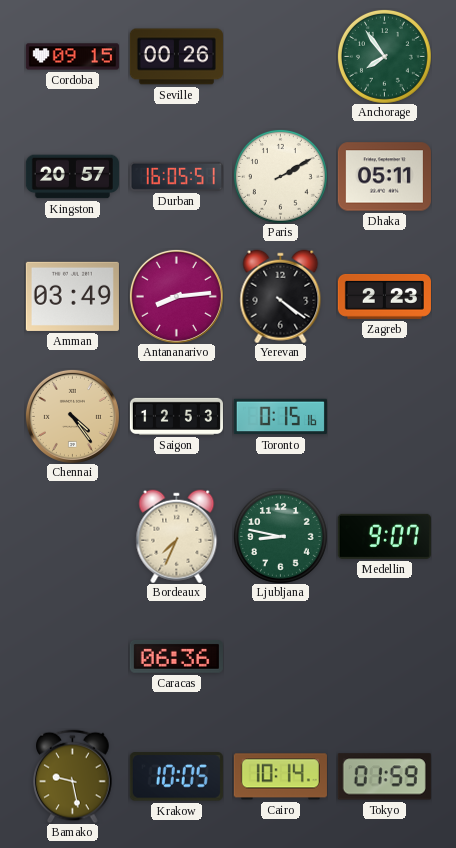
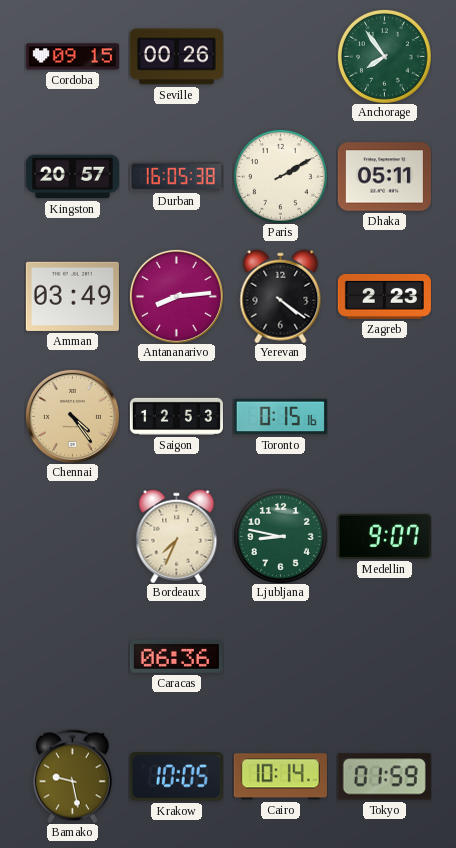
Durban: 16:05:51 -> 16:05:38 (176, 176)
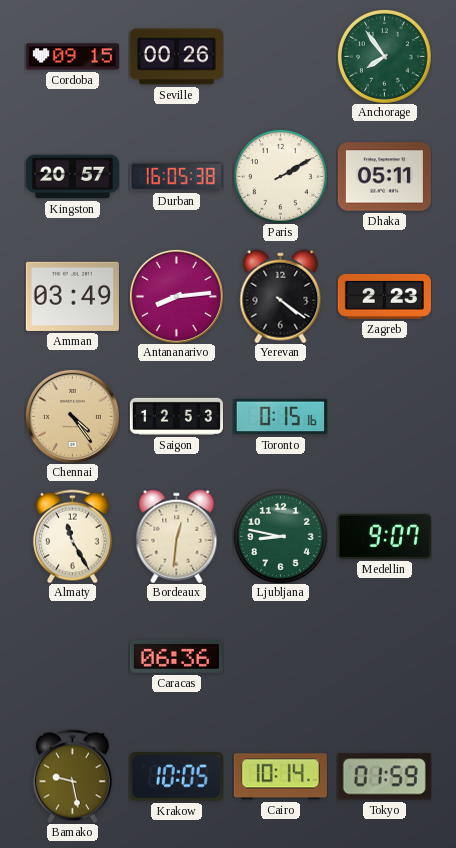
Almaty: none -> 11:25 (73, 536)
Bordeaux: 7:34 -> 12:31 (177, 536)
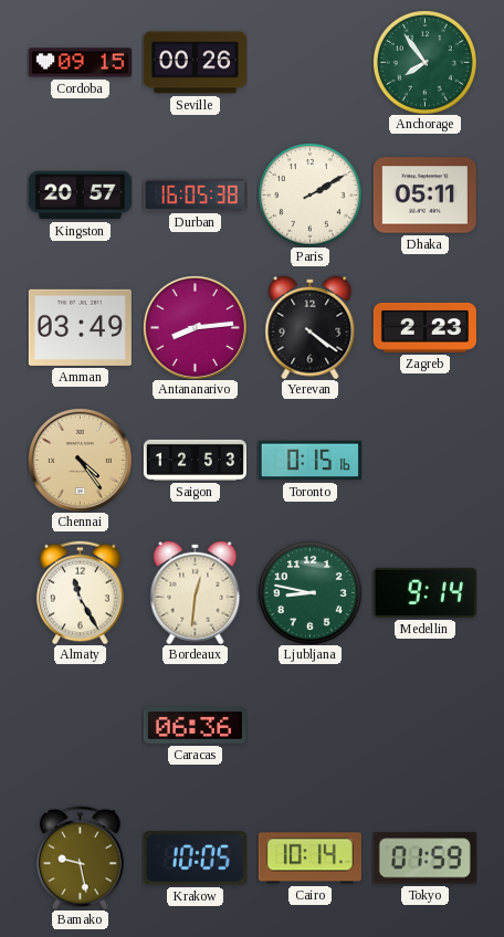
Medellin: 9:07 -> 9:14 (424, 592)
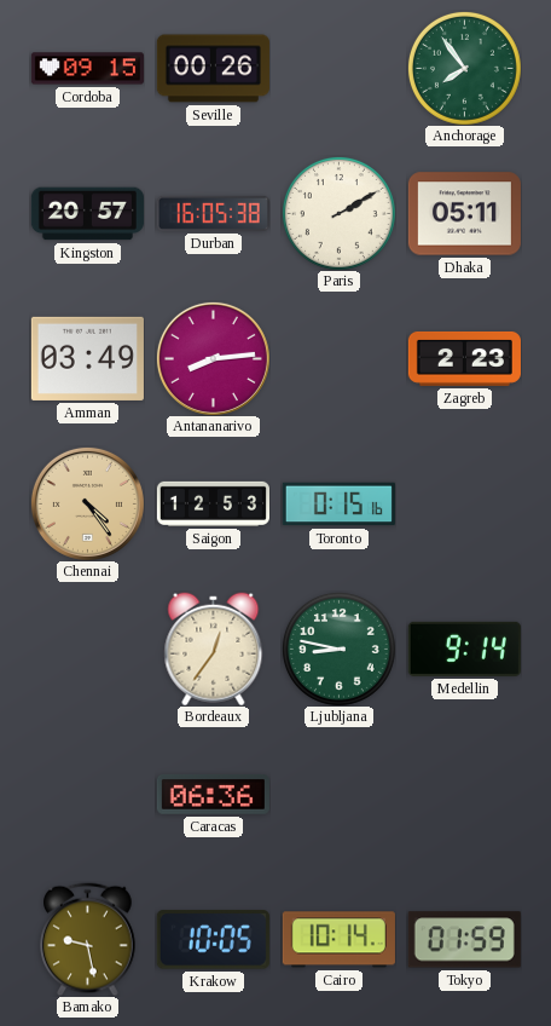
Yerevan: 4:21 -> none (311, 327)
Almaty: 11:25 -> none (81, 592)
Bordeaux: 12:31 -> 12:36 (214, 649)
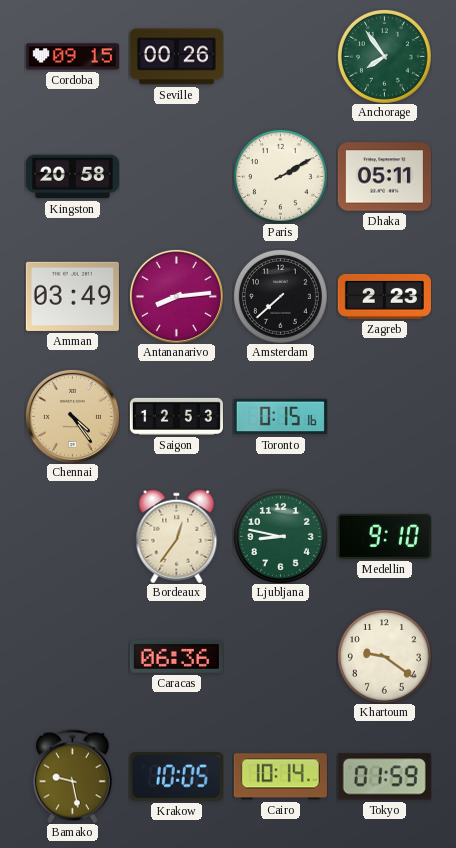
Kingston: 20:57 -> 20:58 (72, 177)
Durban: 16:05 -> none (213, 213)
Amsterdam: none -> 7:38 (280, 296)
Medellin: 9:14 -> 9:10 (384, 536)
Khartoum: none -> 9:21 (384, 656)
